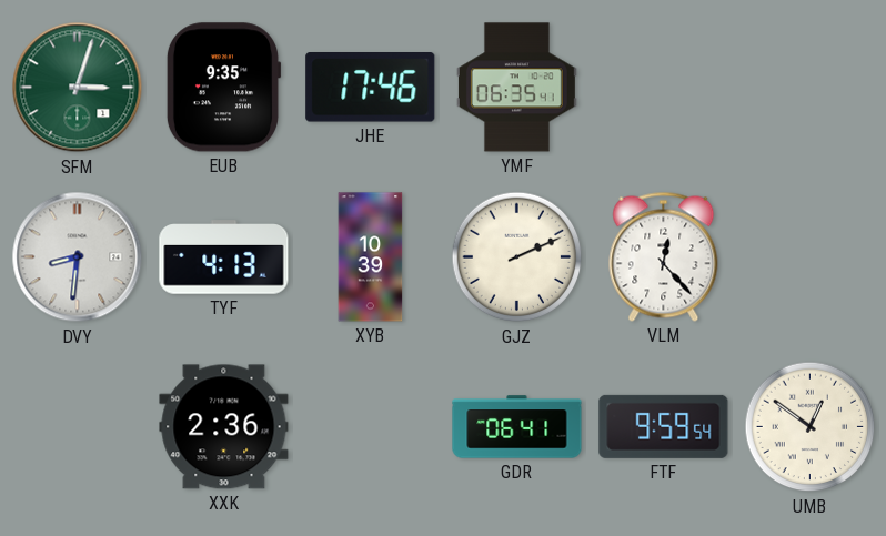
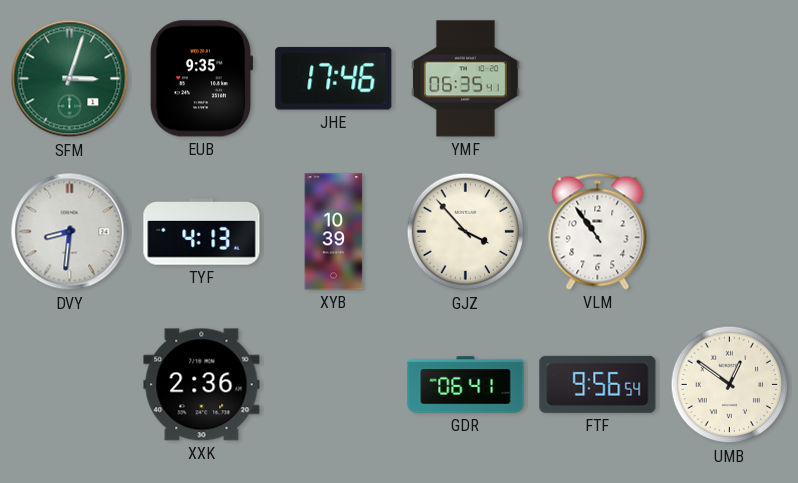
GJZ: 2:11 -> 3:53 (466, 232)
VLM: 12:23 -> 10:54 (598, 231)
FTF: 9:59 -> 9:56 (598, 384)
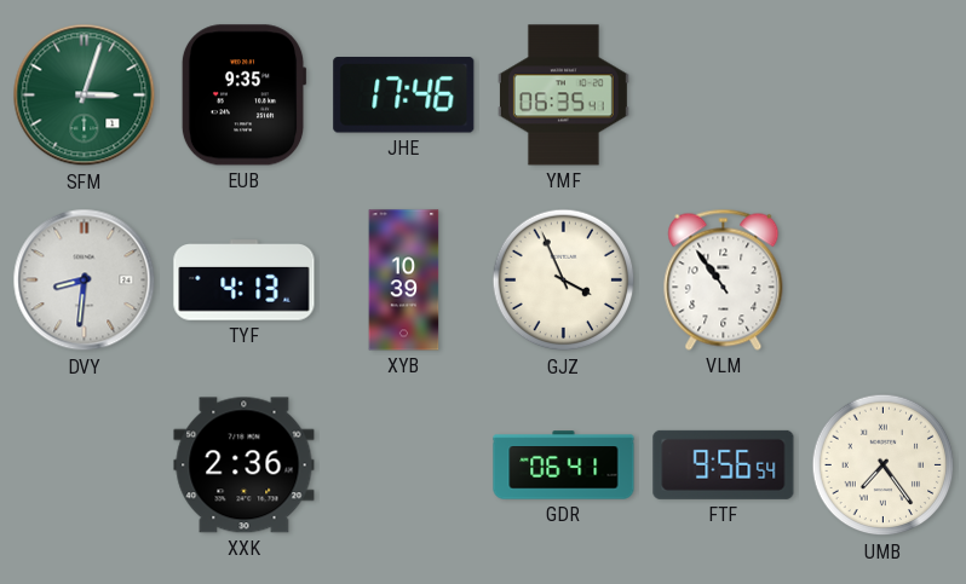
GJZ: 3:53 -> 3:56 (564, 281)
UMB: 12:51 -> 7:24 (884, 466)
